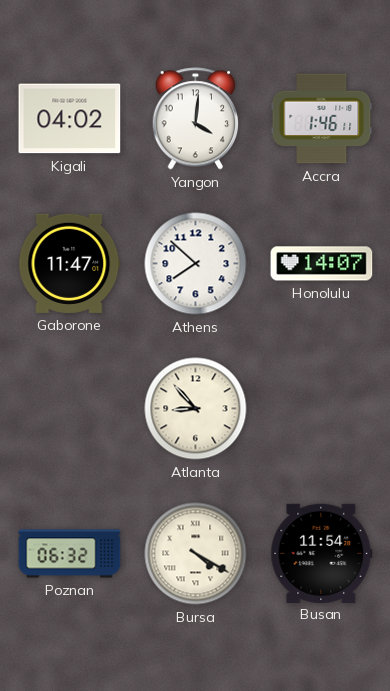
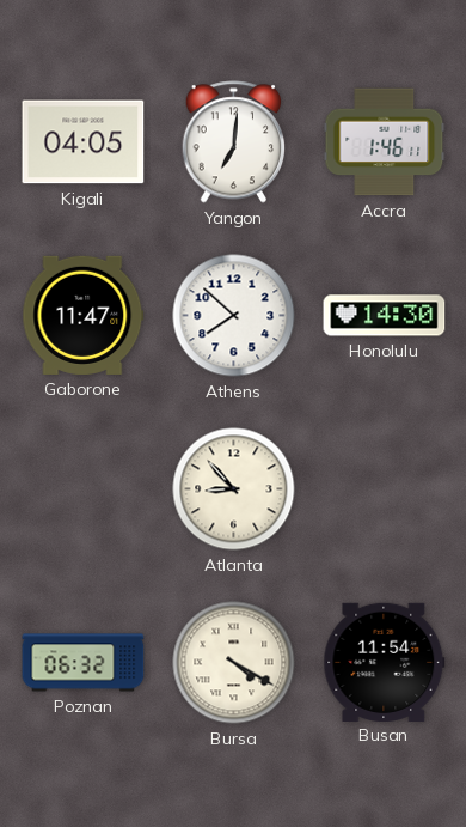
Kigali: 04:02 -> 04:05 (84, 142)
Yangon: 4:01 -> 7:01 (234, 142)
Honolulu: 14:07 -> 14:30 (385, 316)
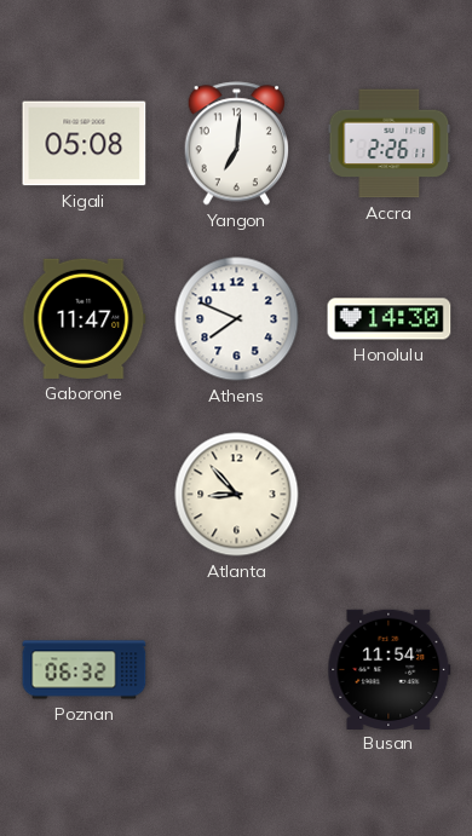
Kigali: 04:05 -> 05:08 (85, 144)
Accra: 1:46 -> 2:26 (390, 144)
Athens: 7:52 -> 7:49 (237, 319)
Bursa: 4:20 -> none (234, 663)
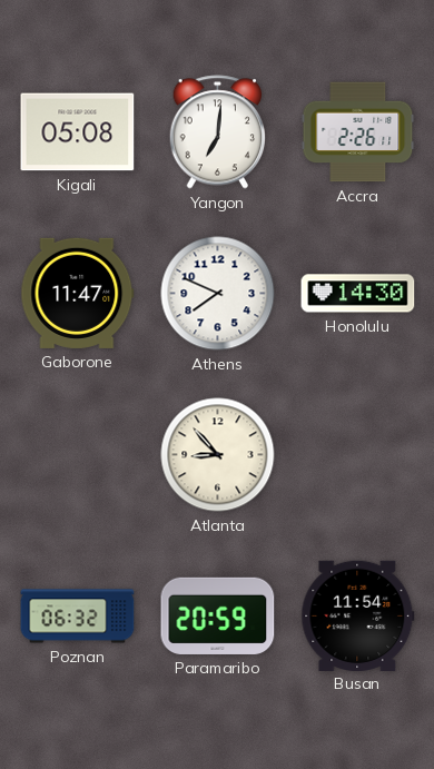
Paramaribo: none -> 20:59 (218, 615)
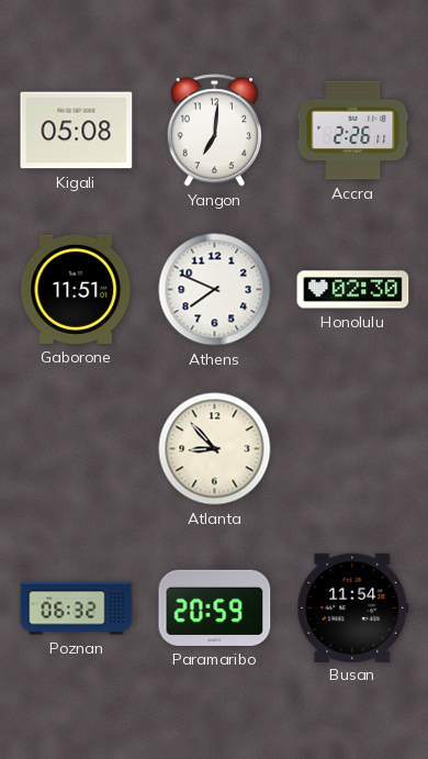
Gaborone: 11:47 -> 11:51 (77, 289)
Honolulu: 14:30 -> 02:30 (353, 290)
